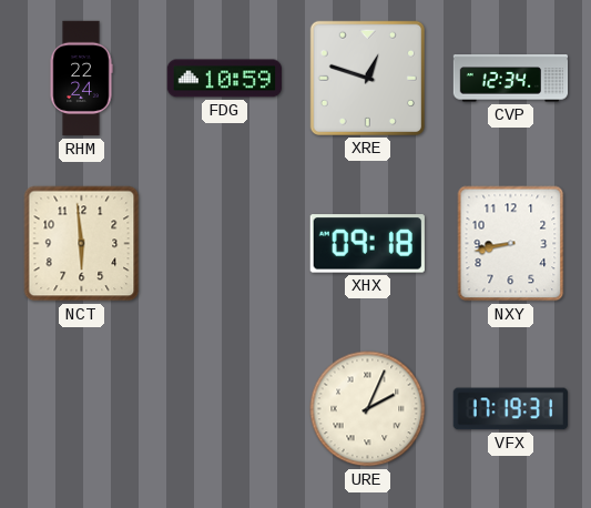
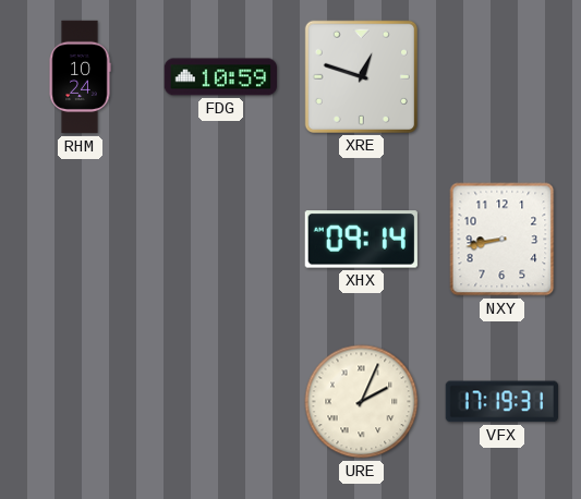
RHM: 22:24 -> 10:24 (80, 77)
CVP: 12:34 -> none (511, 79)
NCT: 5:59 -> none (82, 244)
XHX: 09:18 -> 09:14 (361, 240)
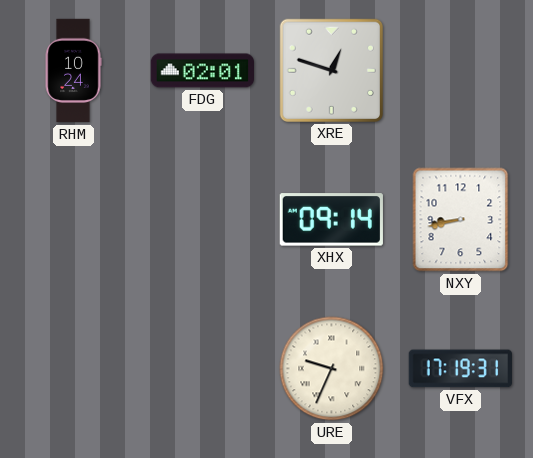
FDG: 10:59 -> 02:01 (202, 71)
URE: 2:04 -> 9:34 (332, 369)
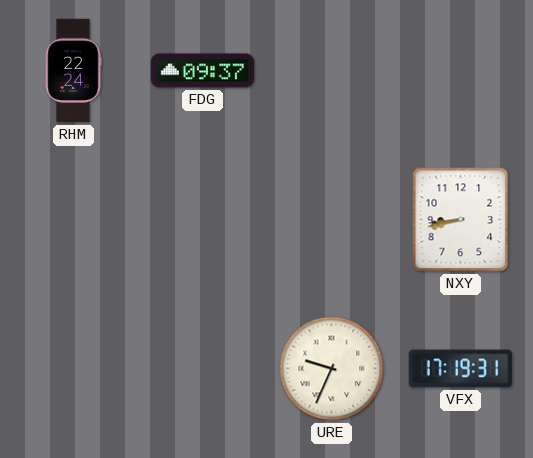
RHM: 10:24 -> 22:24 (73, 71)
FDG: 02:01 -> 09:37 (202, 71)
XRE: 12:48 -> none (331, 70)
XHX: 09:14 -> none (331, 220)
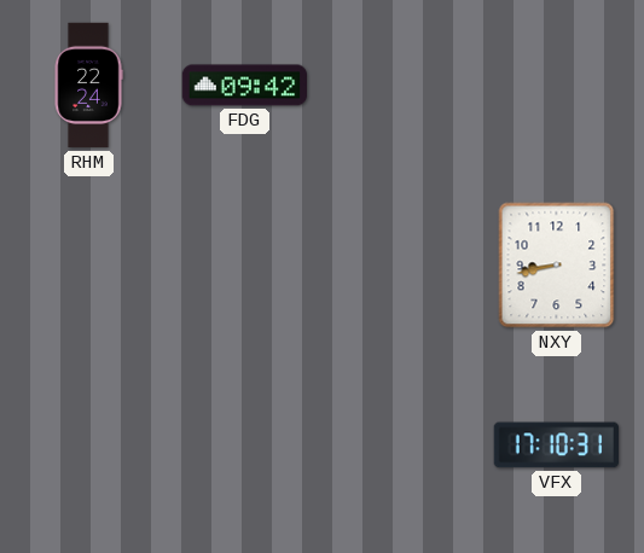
FDG: 09:37 -> 09:42 (244, 86)
URE: 9:34 -> none (332, 369)
VFX: 17:19 -> 17:10 (556, 446)
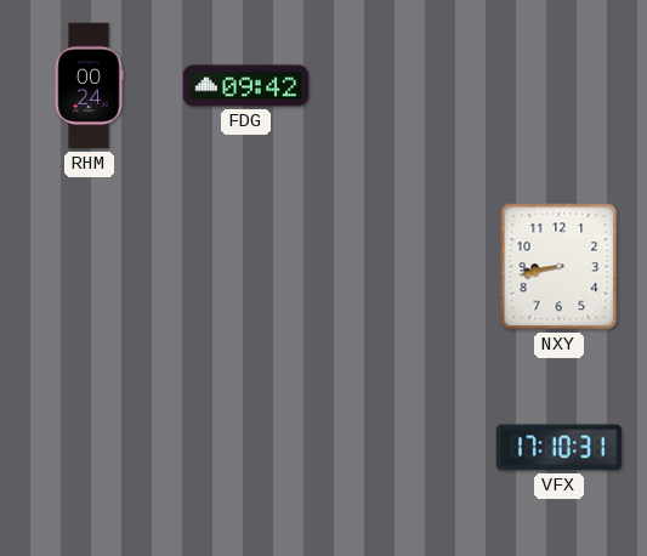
RHM: 22:24 -> 00:24 (89, 86)
